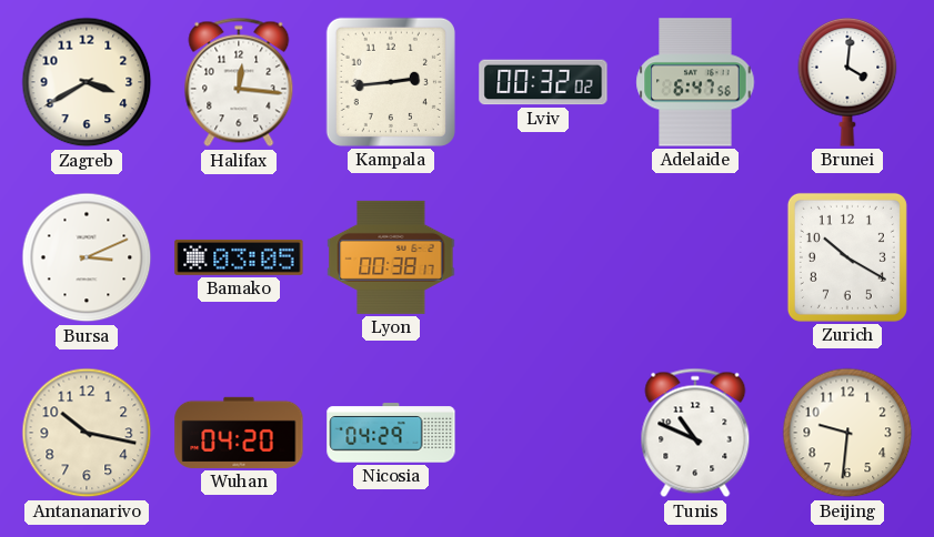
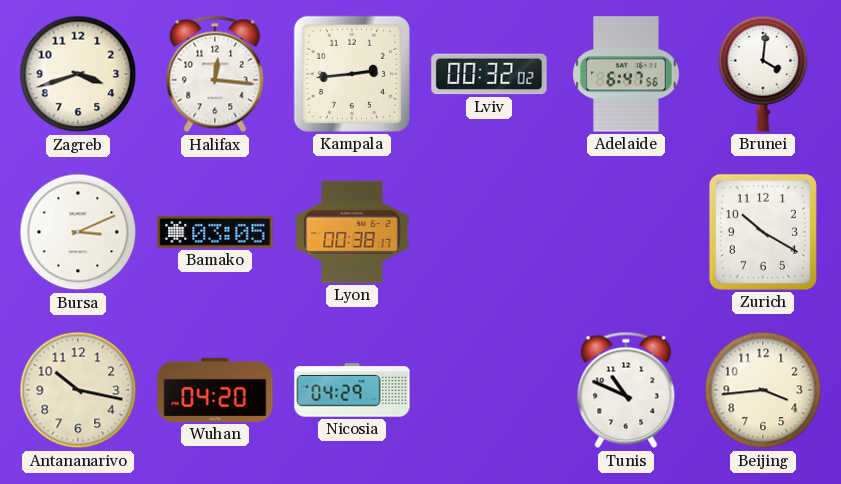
Zagreb: 3:40 -> 3:42 (78, 74)
Beijing: 9:31 -> 3:44 (763, 390)
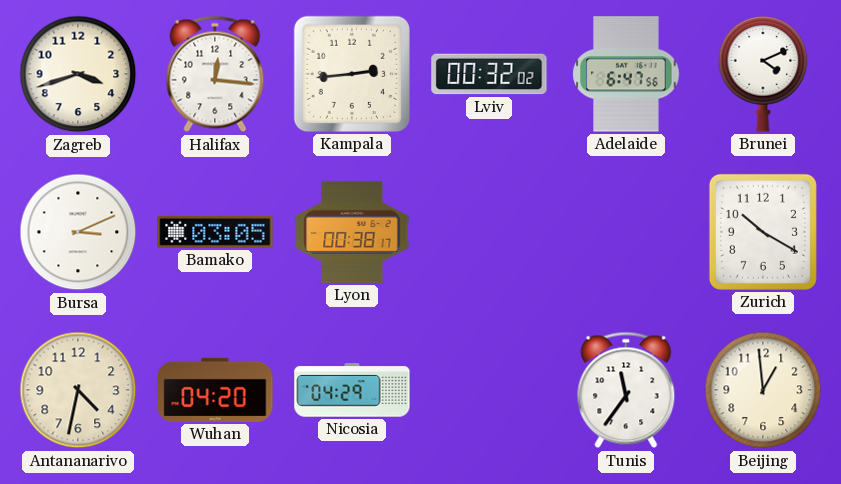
Brunei: 4:01 -> 4:11 (763, 75)
Antananarivo: 10:17 -> 4:32 (78, 390)
Tunis: 10:49 -> 11:36 (626, 390)
Beijing: 3:44 -> 12:59 (763, 390)
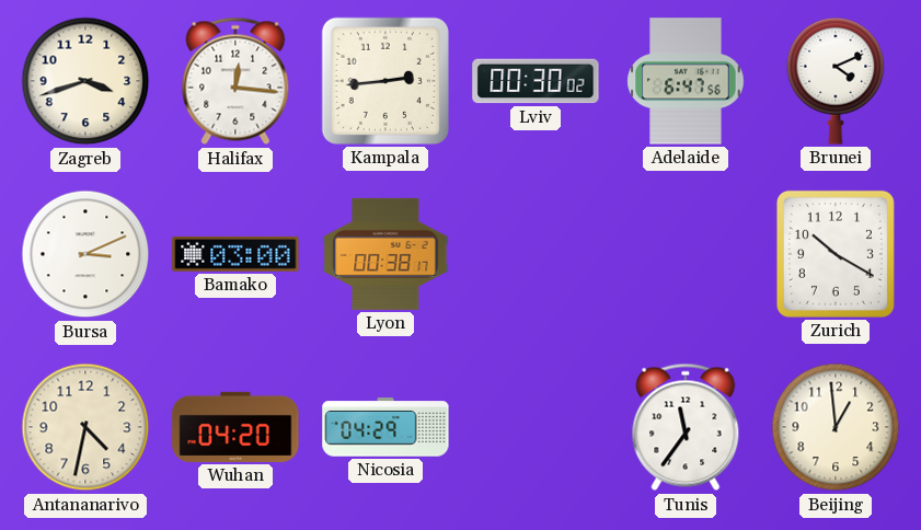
Lviv: 00:32 -> 00:30 (536, 81)
Bamako: 03:05 -> 03:00 (235, 254)
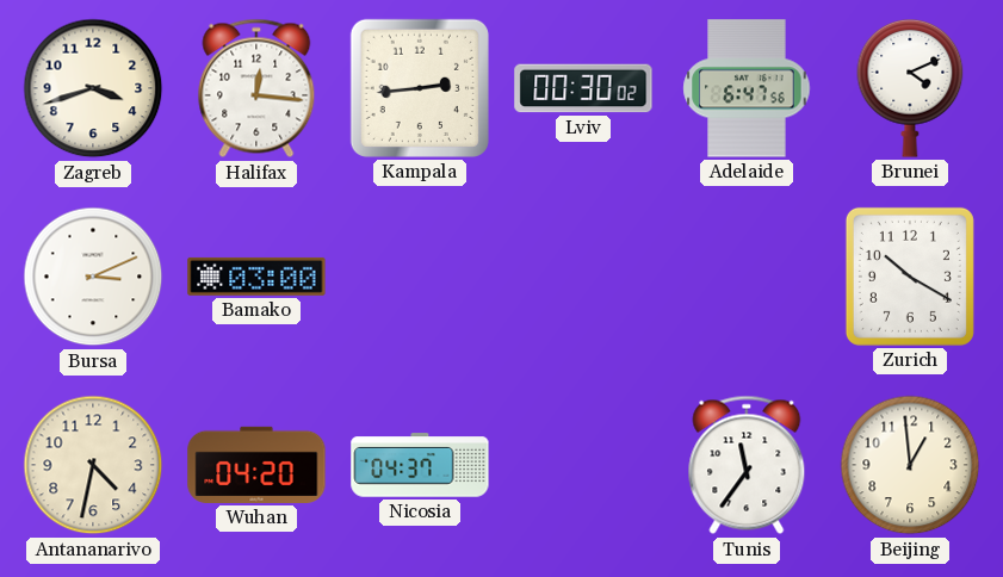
Lyon: 00:38 -> none (385, 254)
Nicosia: 04:29 -> 04:37 (420, 465)
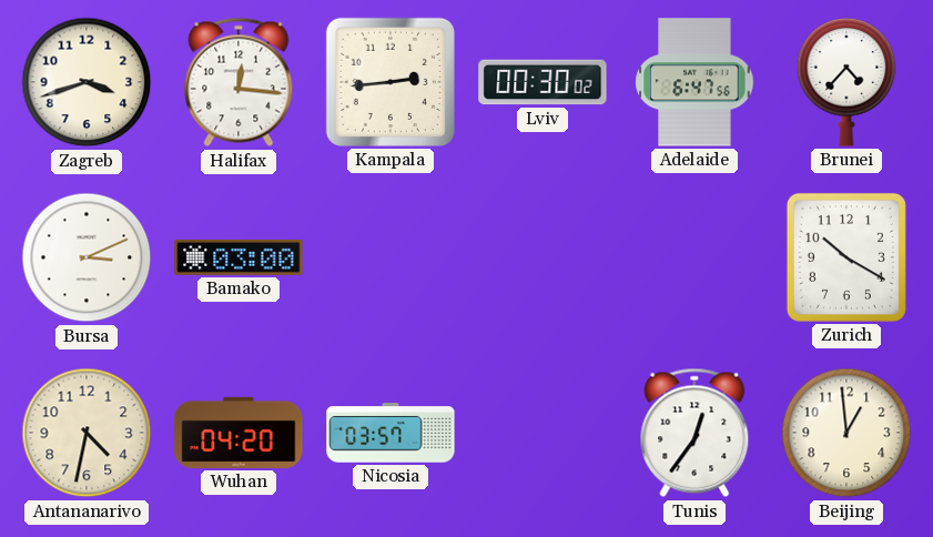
Brunei: 4:11 -> 4:37 (846, 83)
Nicosia: 04:37 -> 03:57 (391, 433)
Tunis: 11:36 -> 12:36 (694, 433)
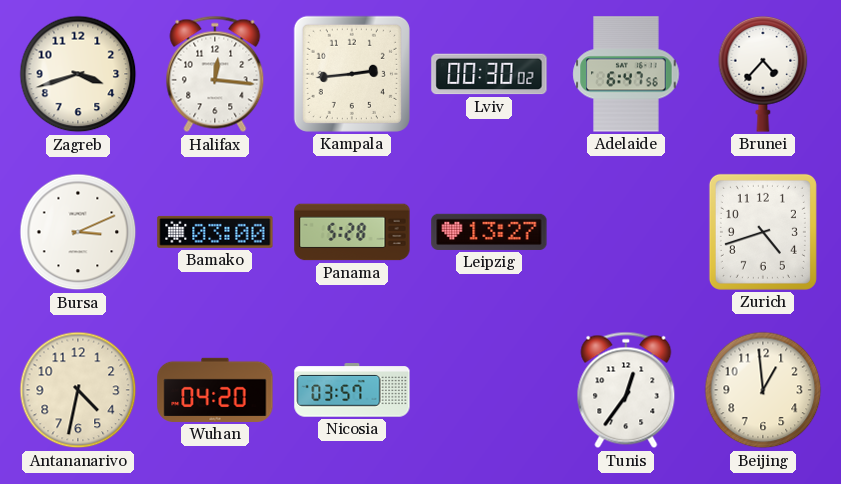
Panama: none -> 5:28 (352, 232)
Leipzig: none -> 13:27 (489, 232)
Zurich: 10:20 -> 4:42 (763, 232)
